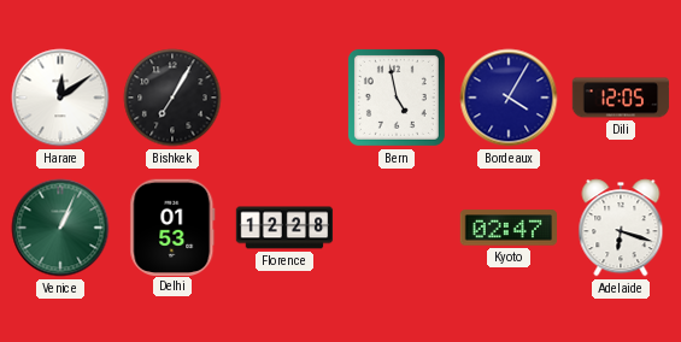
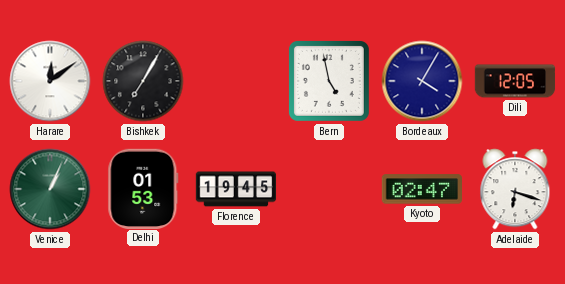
Florence: 12:28 -> 19:45 (236, 189)
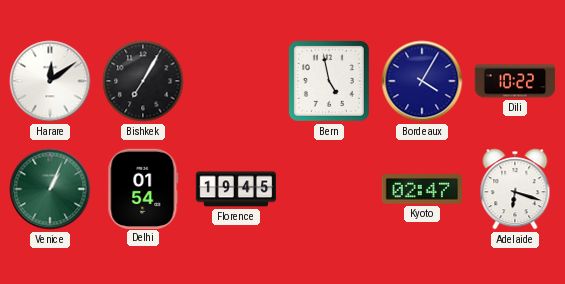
Dili: 12:05 -> 10:22 (515, 81)
Delhi: 01:53 -> 01:54 (143, 188)
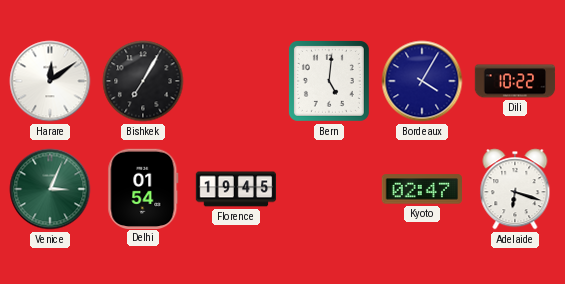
Bern: 4:58 -> 5:01 (329, 81)
Venice: 1:04 -> 3:04 (50, 189)
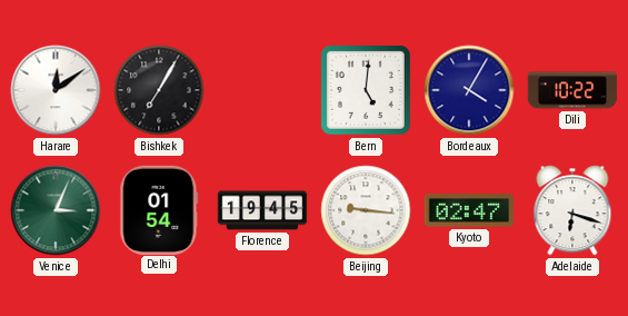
Beijing: none -> 9:16 (366, 210)
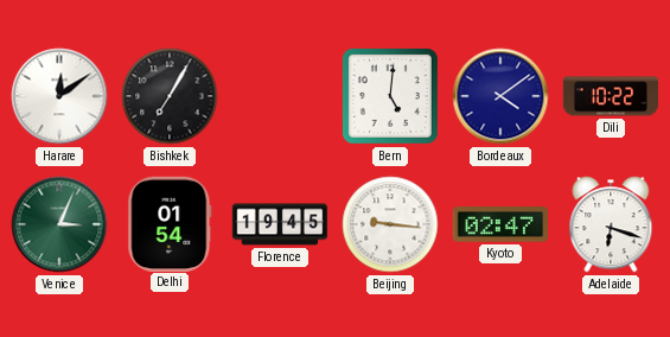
Bordeaux: 4:05 -> 4:09 (500, 96)
